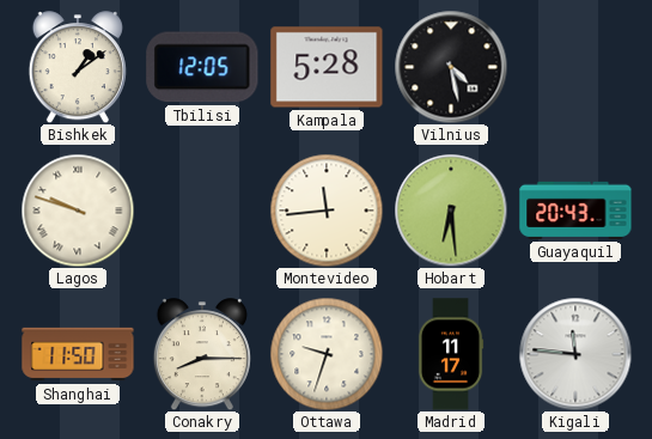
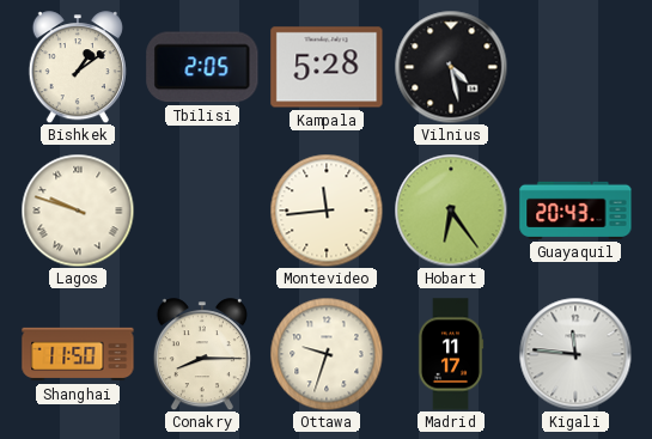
Tbilisi: 12:05 -> 2:05 (202, 67)
Hobart: 6:29 -> 6:24 (451, 211)
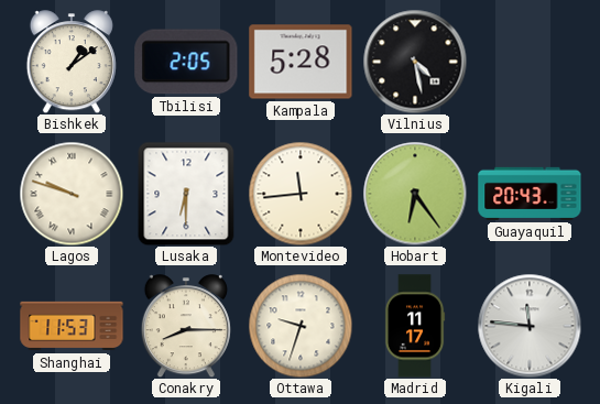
Lusaka: none -> 6:30 (186, 194)
Shanghai: 11:50 -> 11:53 (72, 326)
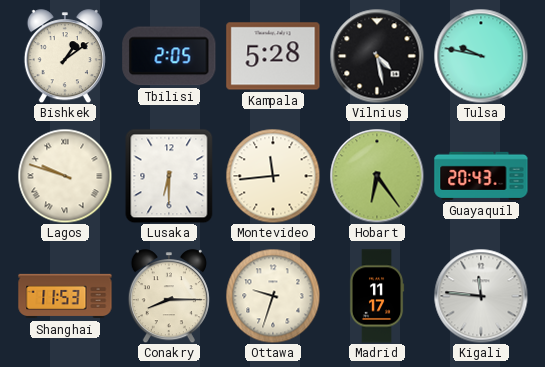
Tulsa: none -> 9:47 (481, 56)
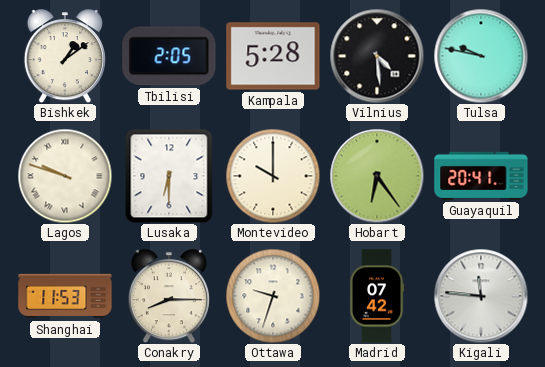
Vilnius: 4:28 -> 4:29 (377, 56)
Montevideo: 11:44 -> 10:00 (273, 176)
Guayaquil: 20:43 -> 20:41 (481, 176)
Madrid: 11:17 -> 07:42 (377, 296)
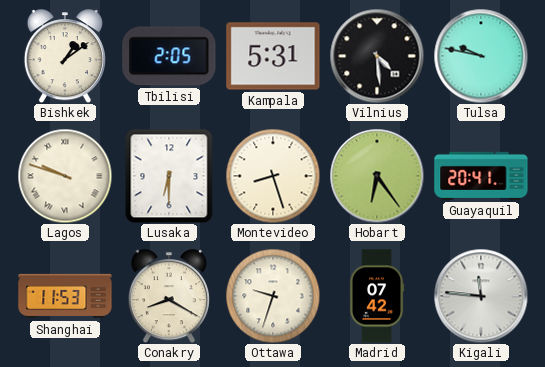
Kampala: 5:28 -> 5:31 (273, 56)
Montevideo: 10:00 -> 8:27 (273, 176)
Conakry: 8:15 -> 8:20 (169, 296)
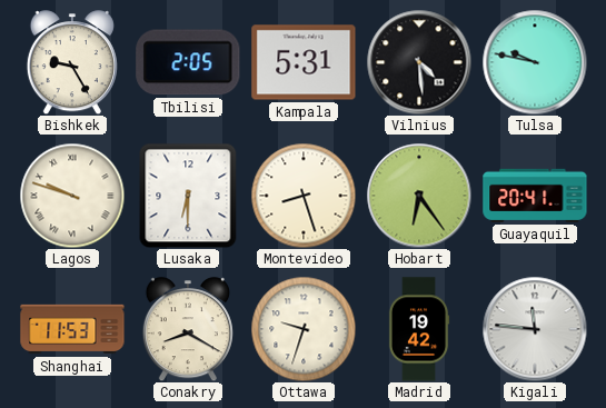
Bishkek: 1:09 -> 9:25 (72, 62)
Madrid: 07:42 -> 19:42 (419, 329)
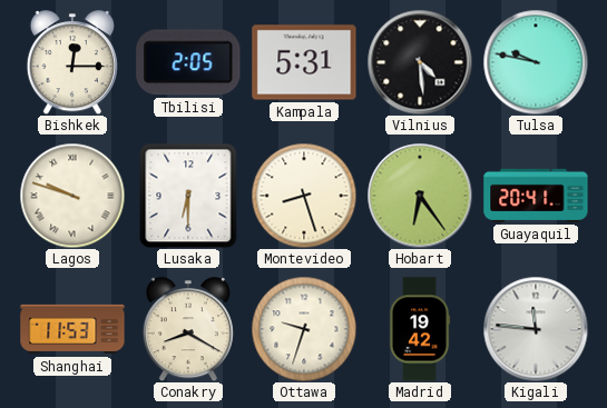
Bishkek: 9:25 -> 12:15 (72, 62)
